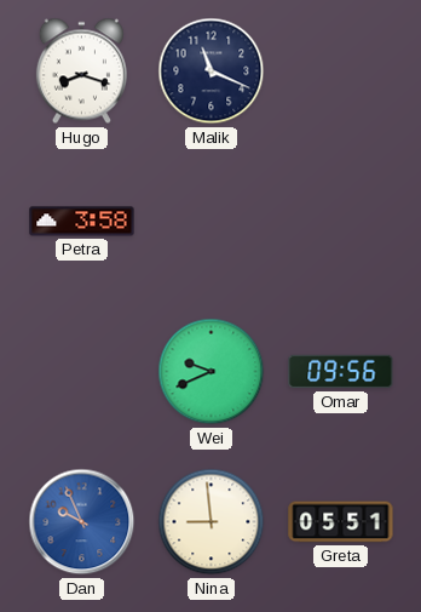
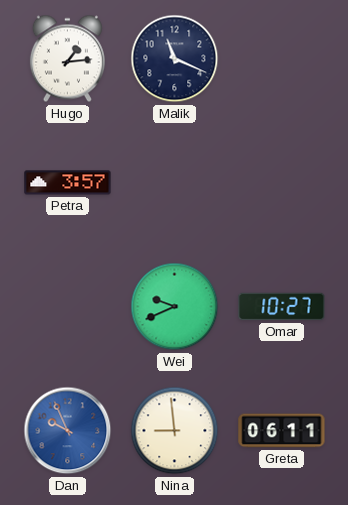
Hugo: 8:18 -> 1:14 (67, 59)
Petra: 3:58 -> 3:57 (68, 183)
Omar: 09:56 -> 10:27 (282, 307)
Greta: 05:51 -> 06:11 (282, 431)
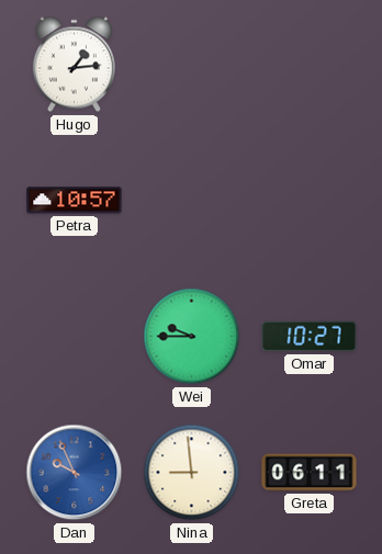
Malik: 11:19 -> none (175, 59)
Petra: 3:57 -> 10:57 (75, 201)
Wei: 9:41 -> 9:45 (192, 337)
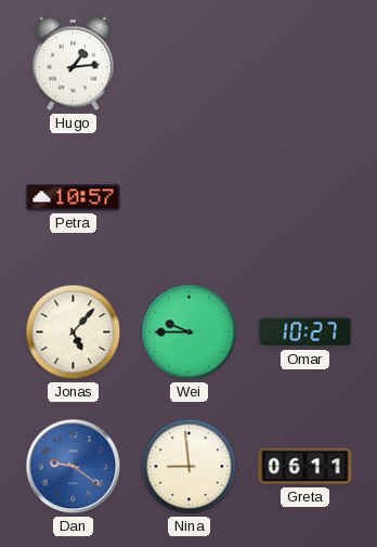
Jonas: none -> 5:07 (74, 333)
Dan: 9:56 -> 9:21 (74, 467)
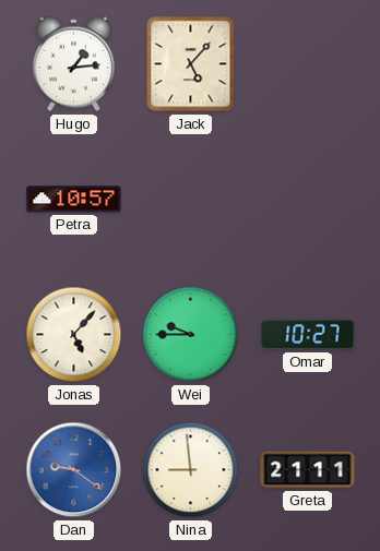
Jack: none -> 5:07 (191, 64)
Greta: 06:11 -> 21:11 (308, 470)
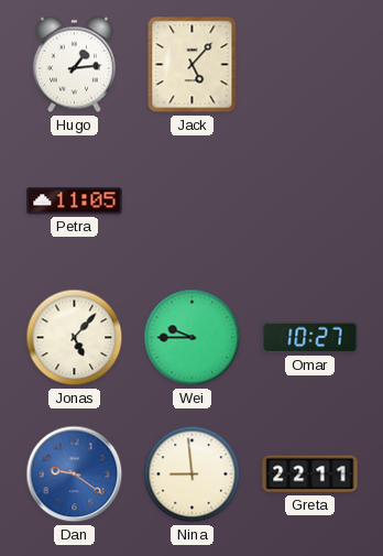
Petra: 10:57 -> 11:05 (75, 201)
Greta: 21:11 -> 22:11 (310, 475)
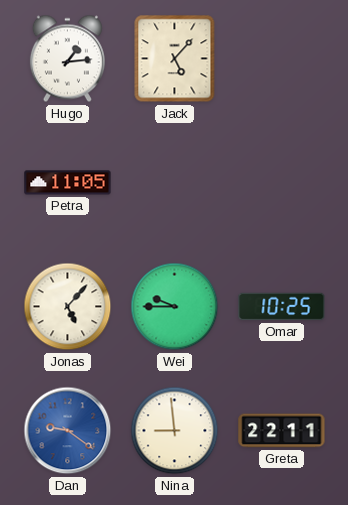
Omar: 10:27 -> 10:25 (282, 307)
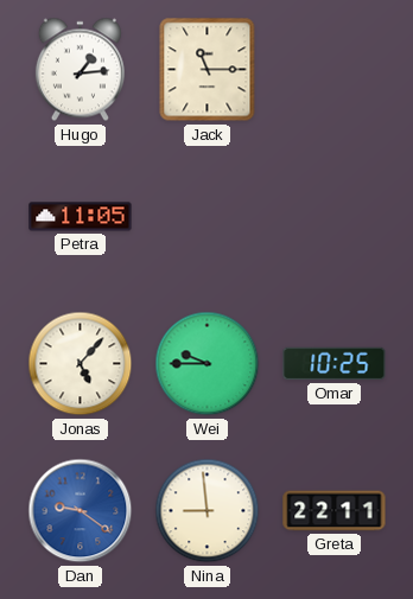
Jack: 5:07 -> 11:15 (208, 70)
